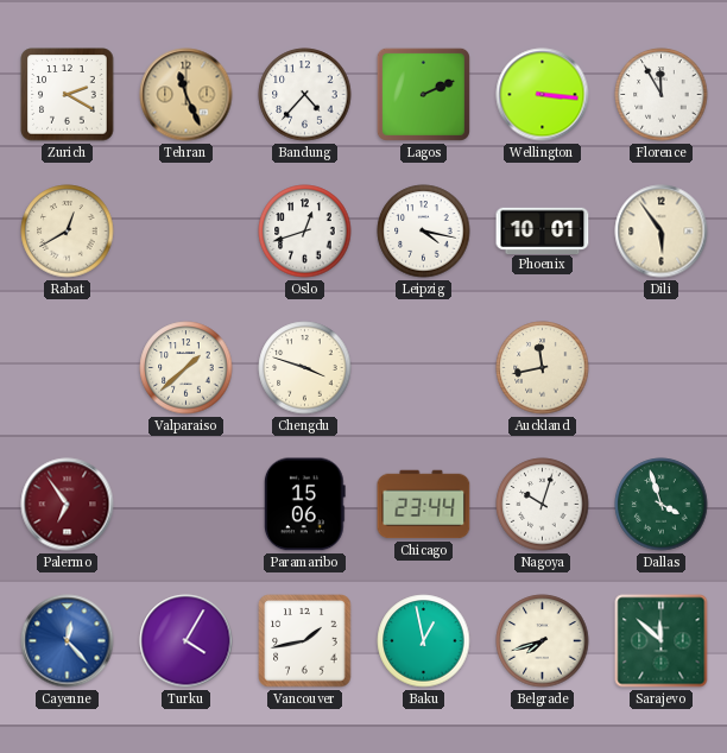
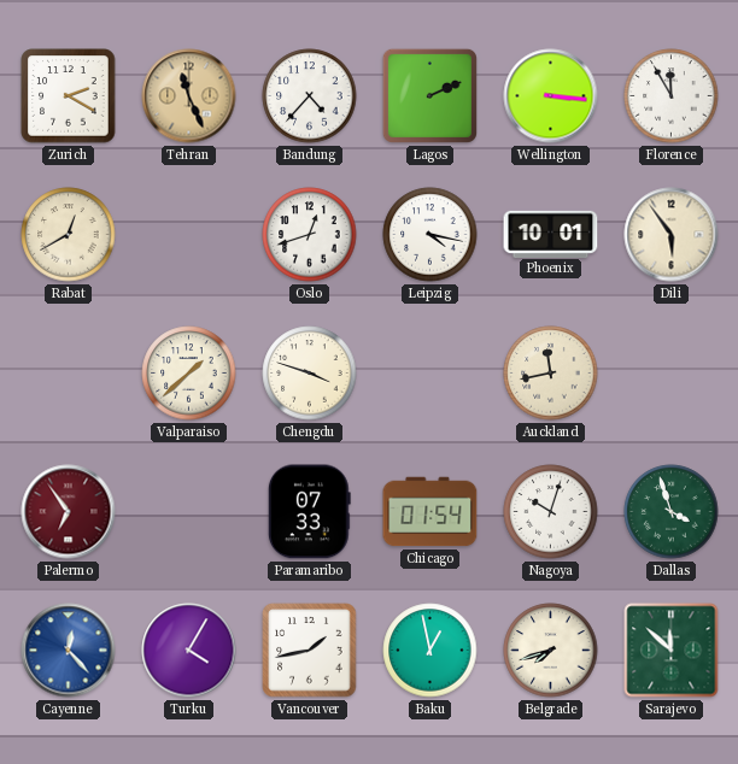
Paramaribo: 15:06 -> 07:33 (309, 512)
Chicago: 23:44 -> 01:54 (430, 512)
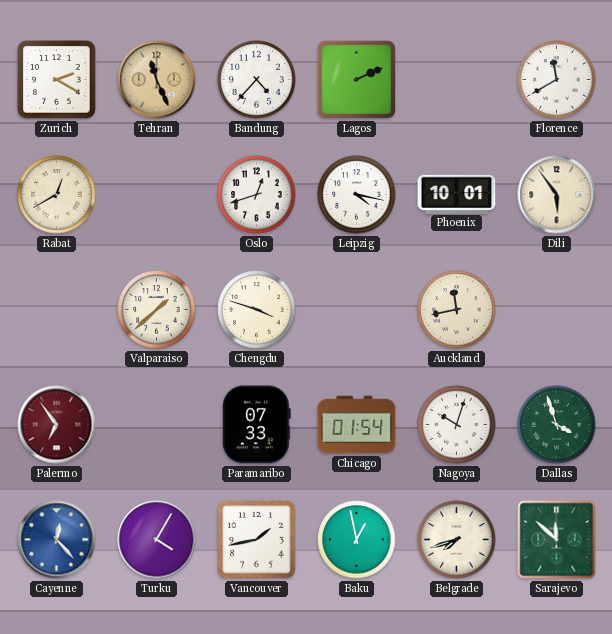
Wellington: 3:16 -> none (551, 96)
Florence: 11:55 -> 11:40 (557, 80)
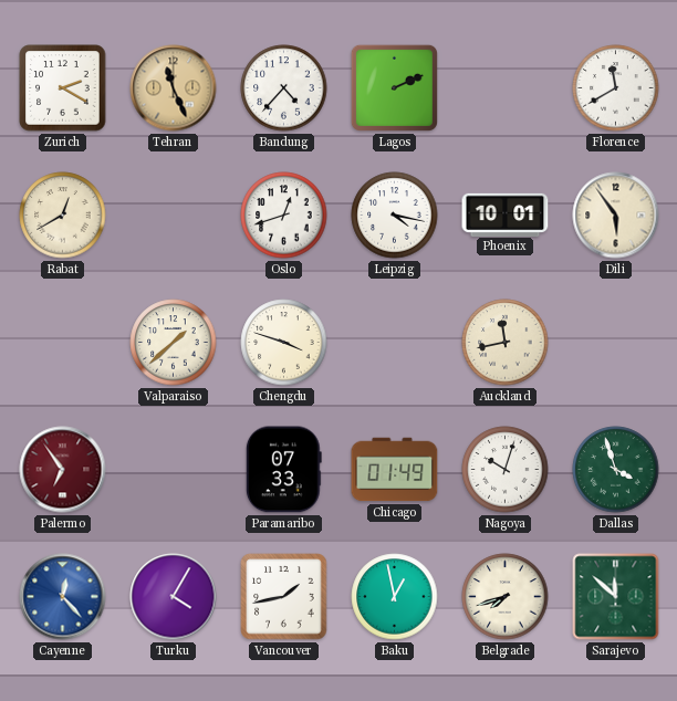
Chicago: 01:54 -> 01:49 (395, 470)
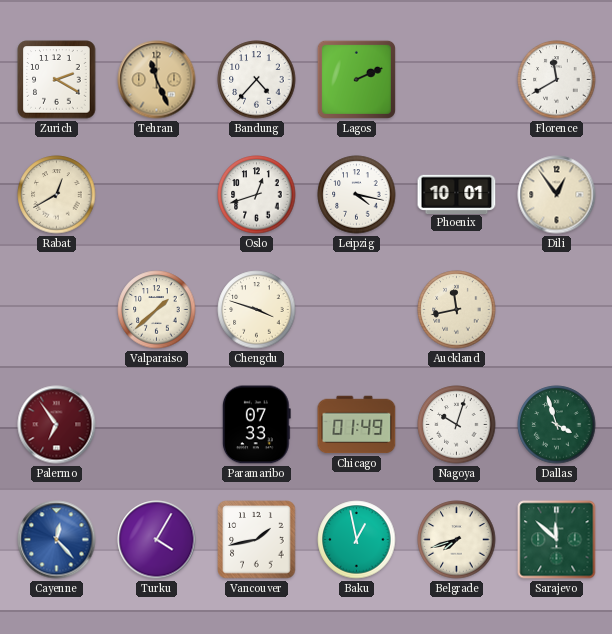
Dili: 5:54 -> 12:54 (557, 195)
